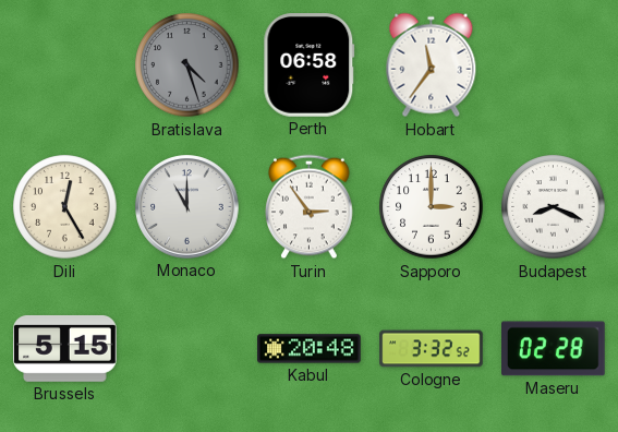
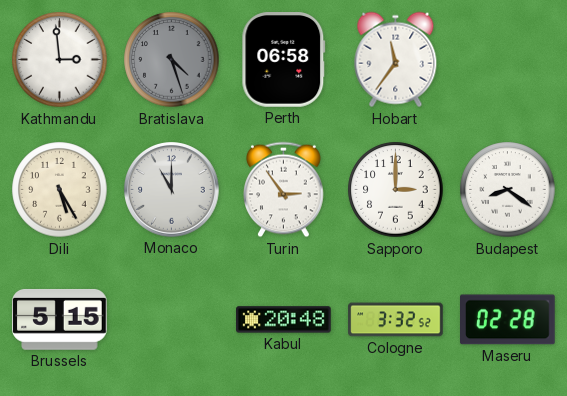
Kathmandu: none -> 2:59 (60, 60)
Dili: 12:25 -> 5:25 (60, 190)
Budapest: 8:19 -> 8:21 (508, 190)
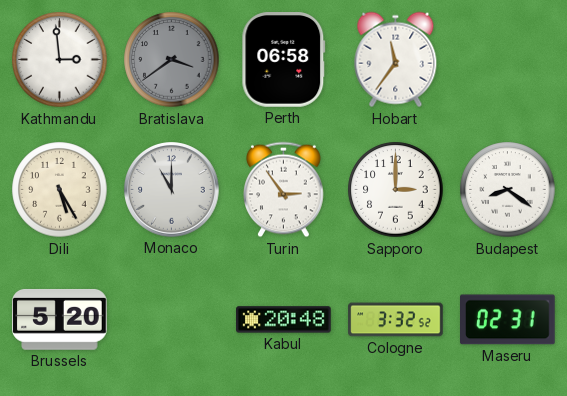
Bratislava: 4:27 -> 3:39 (172, 60)
Brussels: 5:15 -> 5:20 (60, 319)
Maseru: 02:28 -> 02:31 (508, 320)
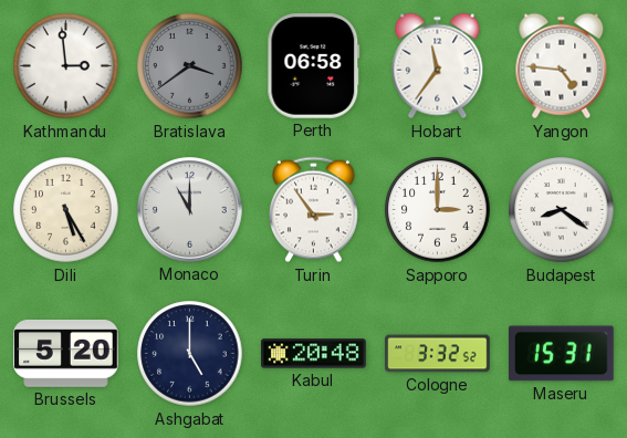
Yangon: none -> 4:46 (562, 66)
Ashgabat: none -> 5:00 (190, 354)
Maseru: 02:31 -> 15:31 (562, 354)
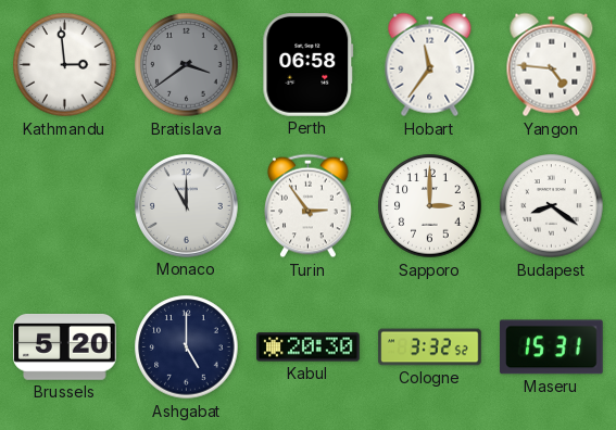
Dili: 5:25 -> none (66, 210)
Kabul: 20:48 -> 20:30 (309, 347)
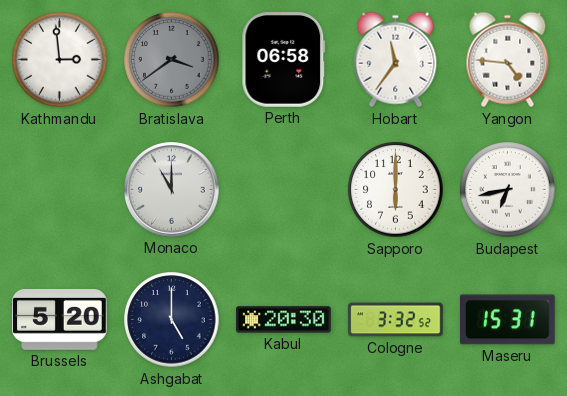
Turin: 2:54 -> none (309, 206)
Sapporo: 3:00 -> 6:00 (396, 190)
Budapest: 8:21 -> 6:43 (508, 190)
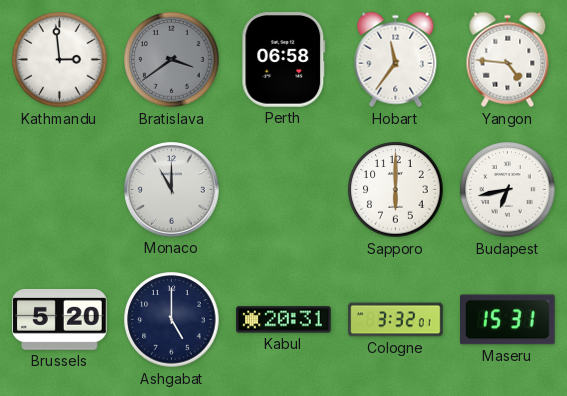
Kabul: 20:30 -> 20:31 (284, 320)
Cologne: 3:32:52 -> 3:32:01 (396, 320)
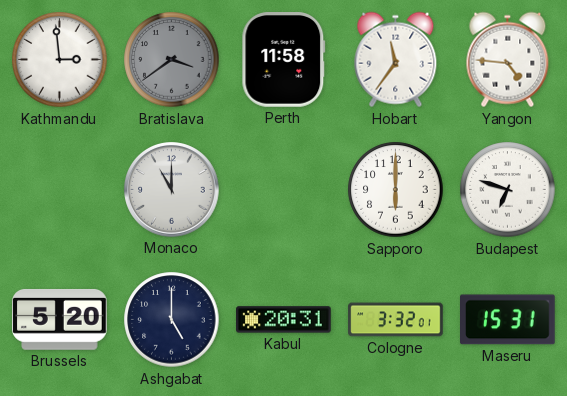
Perth: 06:58 -> 11:58 (284, 60)
Budapest: 6:43 -> 6:48 (508, 190)
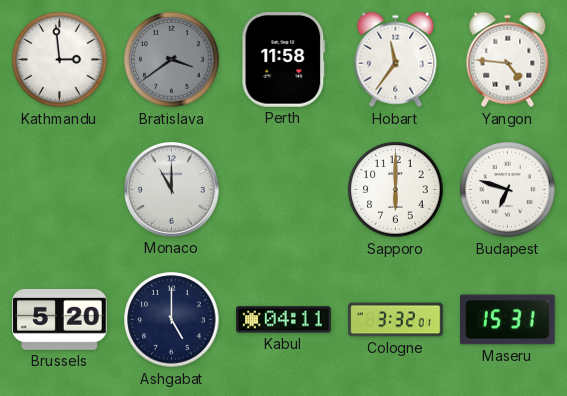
Kabul: 20:31 -> 04:11 (284, 320)
